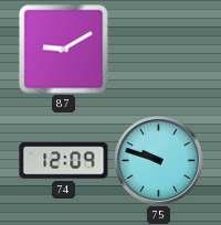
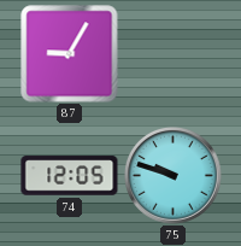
87: 9:10 -> 9:05 (70, 54)
74: 12:09 -> 12:05 (70, 176)
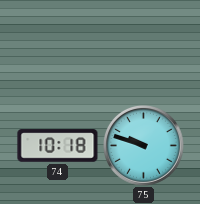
87: 9:05 -> none (70, 54)
74: 12:05 -> 10:18 (58, 146)
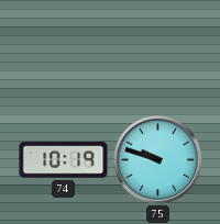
74: 10:18 -> 10:19 (64, 160)
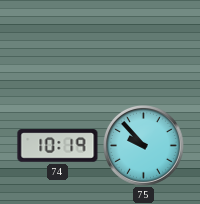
75: 9:48 -> 9:53 (143, 145)
